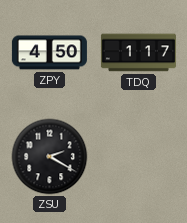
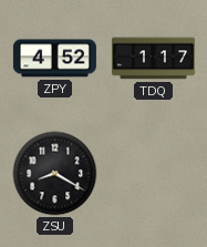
ZPY: 4:50 -> 4:52 (54, 59)
ZSU: 2:20 -> 8:20 (55, 174)
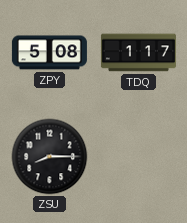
ZPY: 4:52 -> 5:08 (49, 53)
ZSU: 8:20 -> 8:15 (50, 157)
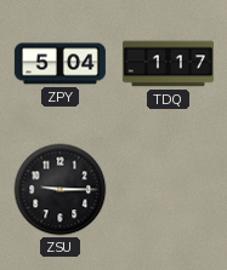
ZPY: 5:08 -> 5:04 (59, 64)
ZSU: 8:15 -> 9:15 (61, 190)
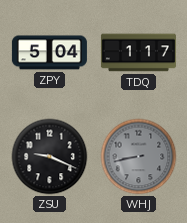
ZSU: 9:15 -> 9:19 (50, 157)
WHJ: none -> 8:43 (139, 157)
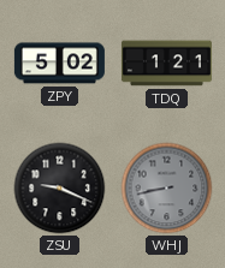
ZPY: 5:04 -> 5:02 (59, 64)
TDQ: 1:17 -> 1:21 (166, 64)
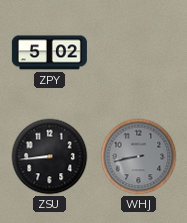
TDQ: 1:21 -> none (166, 64)
ZSU: 9:19 -> 8:44 (50, 157)
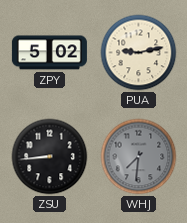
PUA: none -> 9:13 (139, 53)
WHJ: 8:43 -> 7:31 (139, 157)
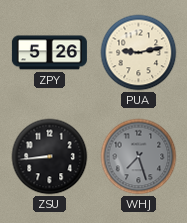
ZPY: 5:02 -> 5:26 (49, 53)
WHJ: 7:31 -> 7:27 (139, 157)
